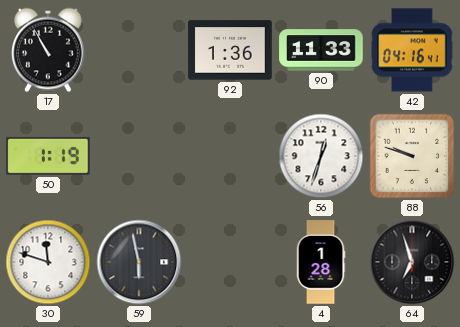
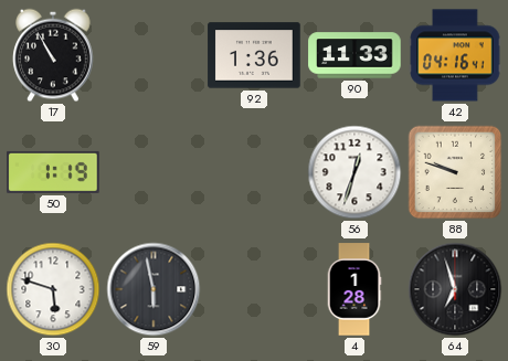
30: 11:48 -> 5:48 (53, 289)
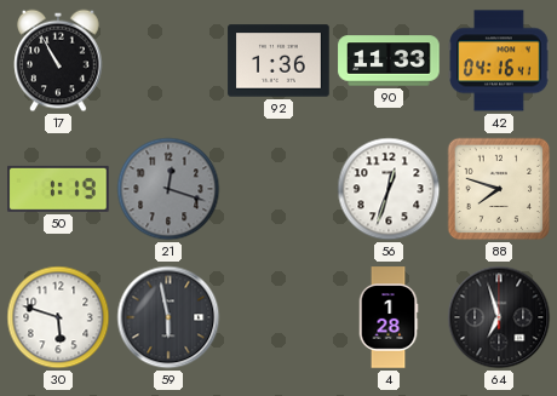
21: none -> 12:18 (168, 189)
88: 9:48 -> 7:48 (499, 189)
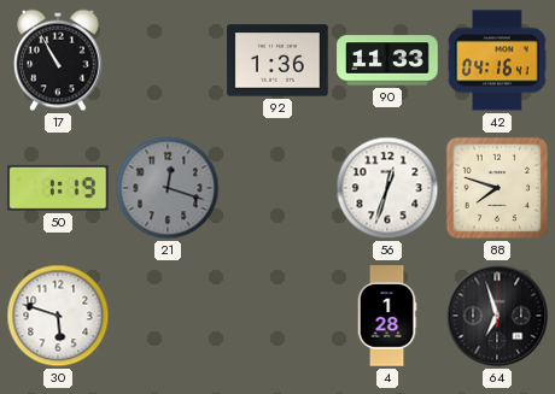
59: 5:58 -> none (168, 317)
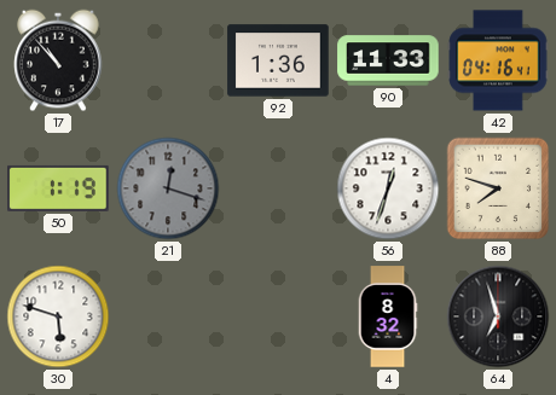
17: 10:55 -> 10:53 (58, 60)
4: 1:28 -> 8:32 (388, 316)
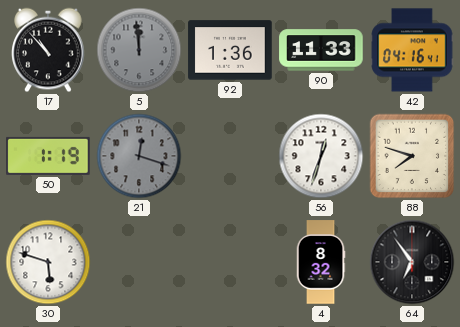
5: none -> 11:59 (139, 50)
64: 6:57 -> 6:54 (412, 262)
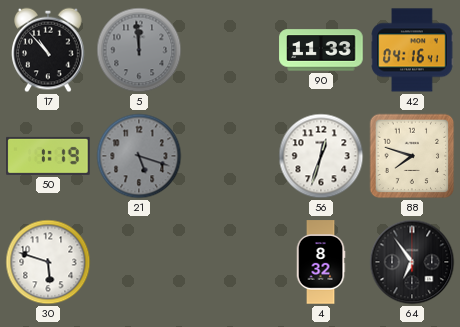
92: 1:36 -> none (230, 50)
21: 12:18 -> 5:18 (139, 156)
